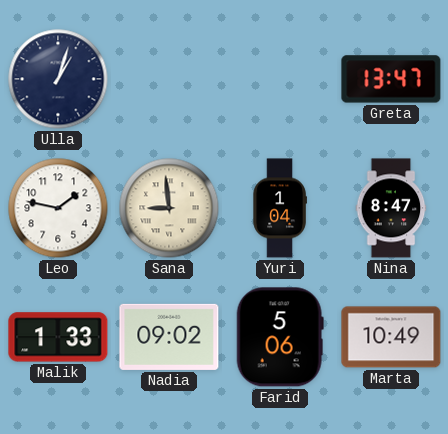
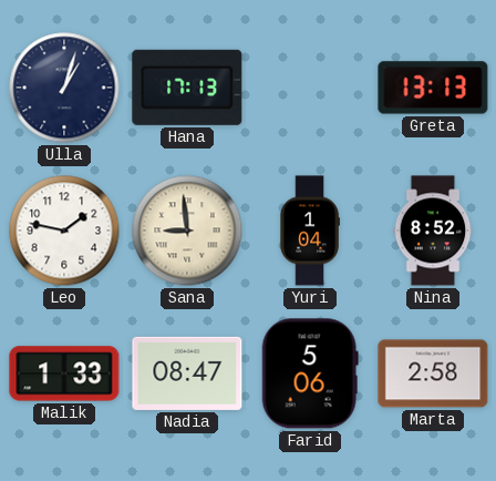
Hana: none -> 17:13 (187, 88)
Greta: 13:47 -> 13:13 (433, 88)
Nina: 8:47 -> 8:52 (433, 231)
Nadia: 09:02 -> 08:47 (187, 373)
Marta: 10:49 -> 2:58 (433, 373)
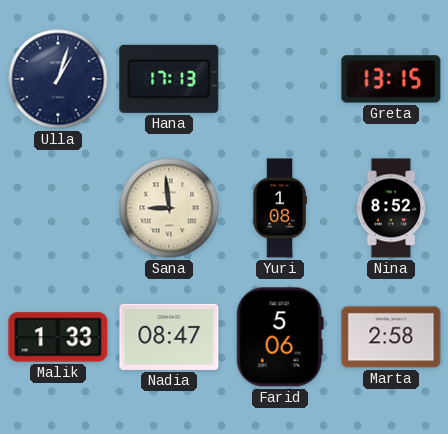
Greta: 13:13 -> 13:15 (391, 79)
Leo: 1:47 -> none (64, 231)
Yuri: 1:04 -> 1:08 (280, 208)
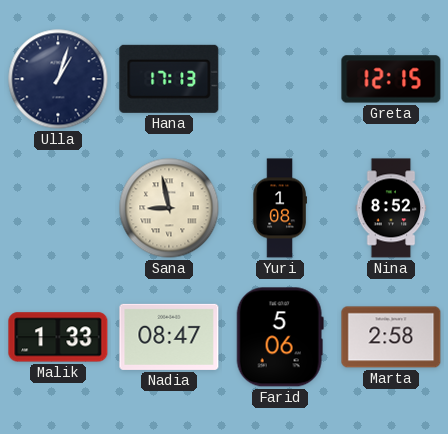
Greta: 13:15 -> 12:15 (391, 79)
Sana: 8:59 -> 8:58 (169, 208)
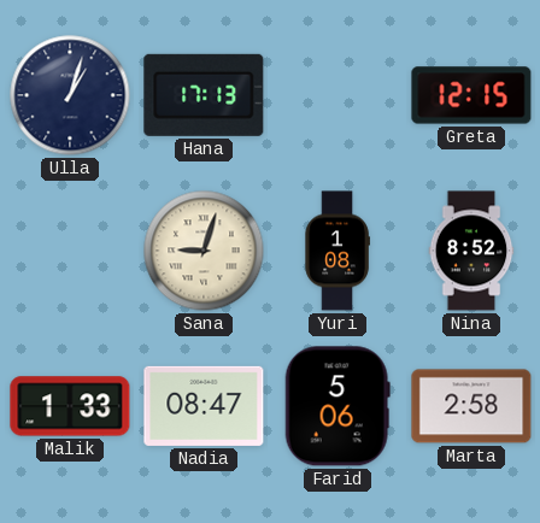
Sana: 8:58 -> 9:03 (204, 251)
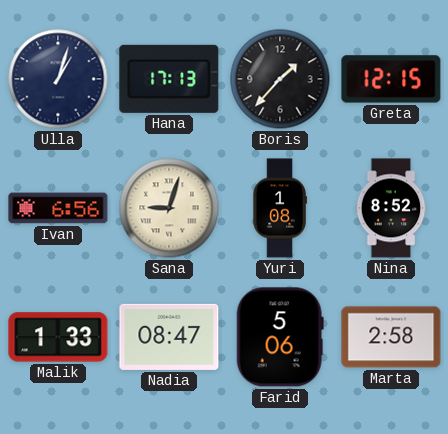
Boris: none -> 1:37 (280, 79)
Ivan: none -> 6:56 (58, 208)
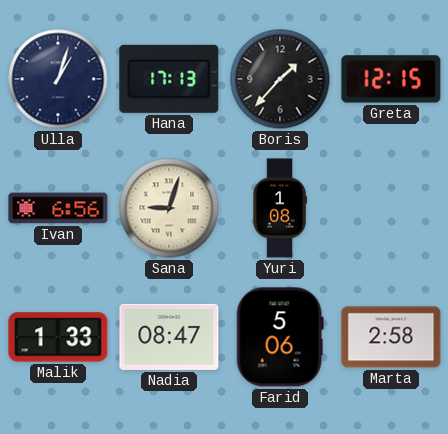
Nina: 8:52 -> none (391, 208)
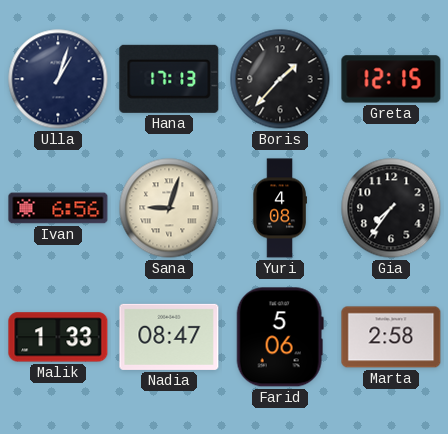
Yuri: 1:08 -> 4:08 (280, 208)
Gia: none -> 7:36 (391, 208)
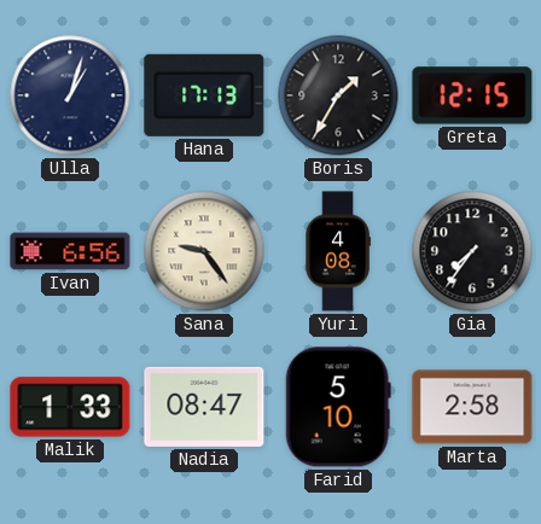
Boris: 1:37 -> 1:35 (338, 95)
Sana: 9:03 -> 9:24 (204, 251)
Farid: 5:06 -> 5:10 (338, 407)
